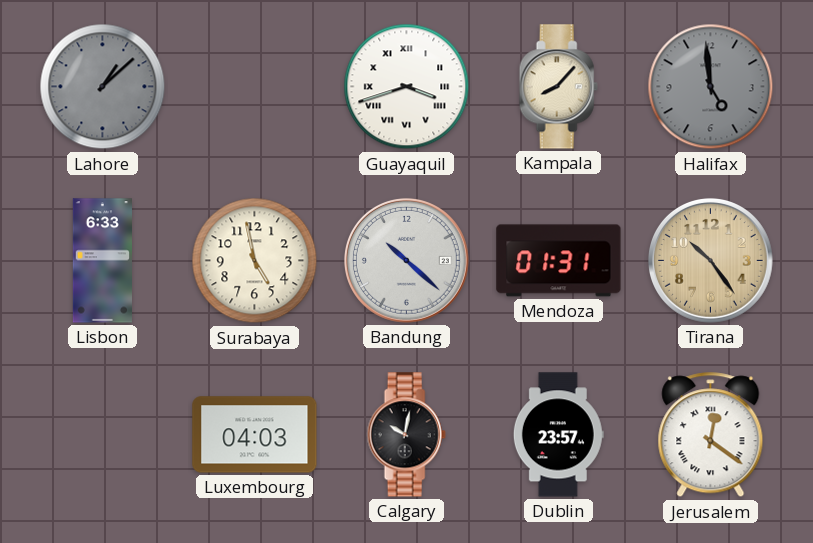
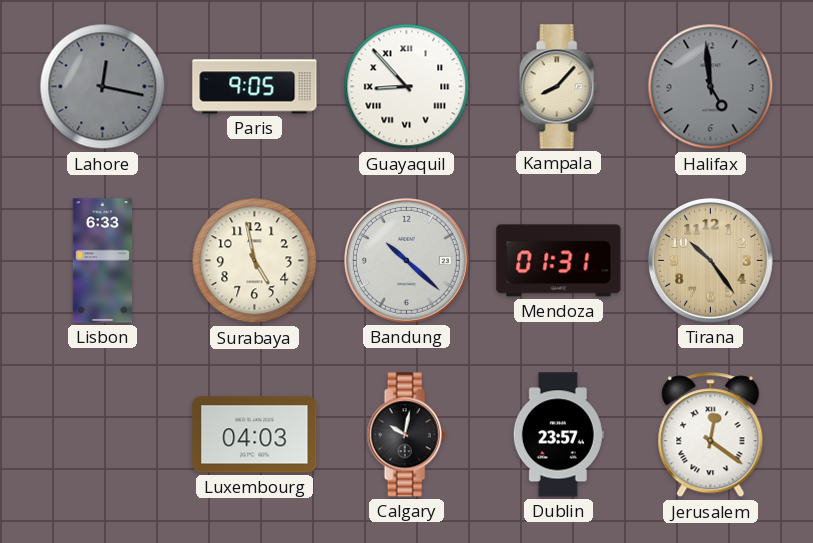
Lahore: 1:08 -> 12:17 (103, 87)
Paris: none -> 9:05 (255, 87)
Guayaquil: 3:42 -> 8:53 (407, 87)
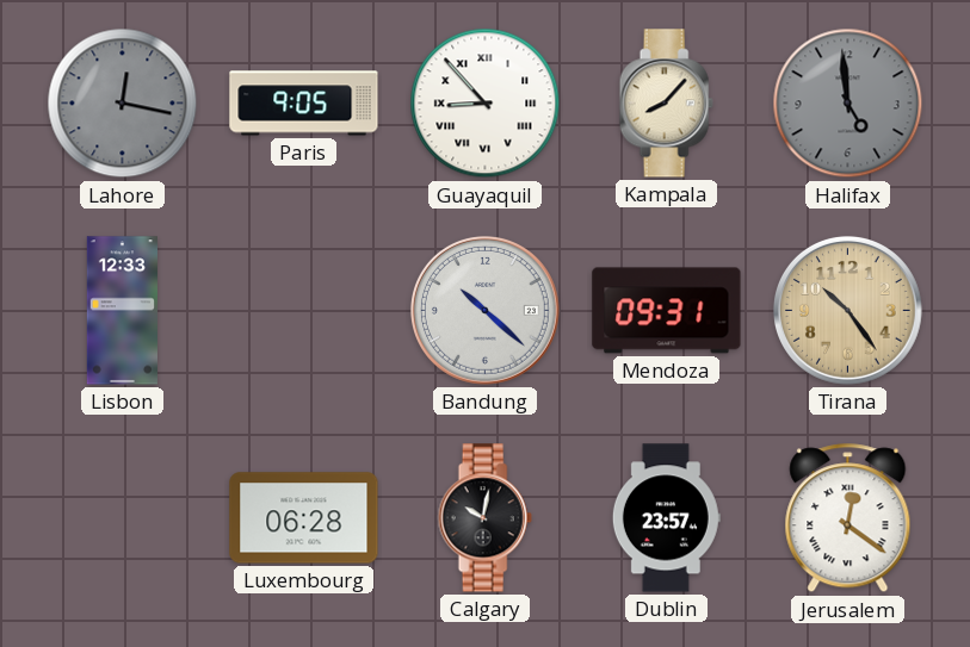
Lisbon: 6:33 -> 12:33 (122, 311)
Surabaya: 4:58 -> none (255, 261)
Mendoza: 01:31 -> 09:31 (667, 311)
Luxembourg: 04:03 -> 06:28 (304, 518)
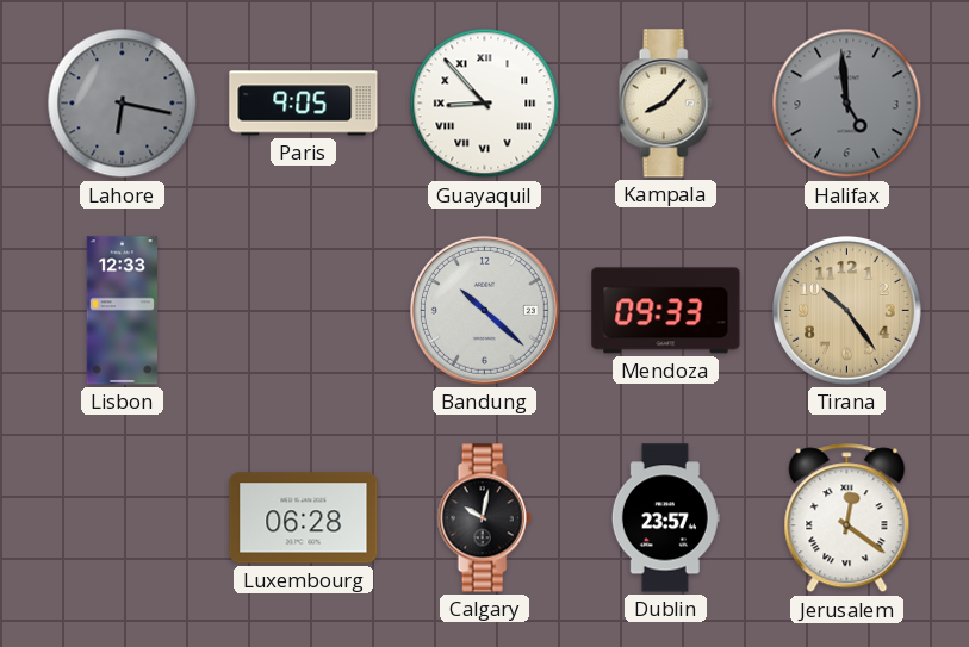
Lahore: 12:17 -> 6:17 (123, 104)
Mendoza: 09:31 -> 09:33 (666, 311)
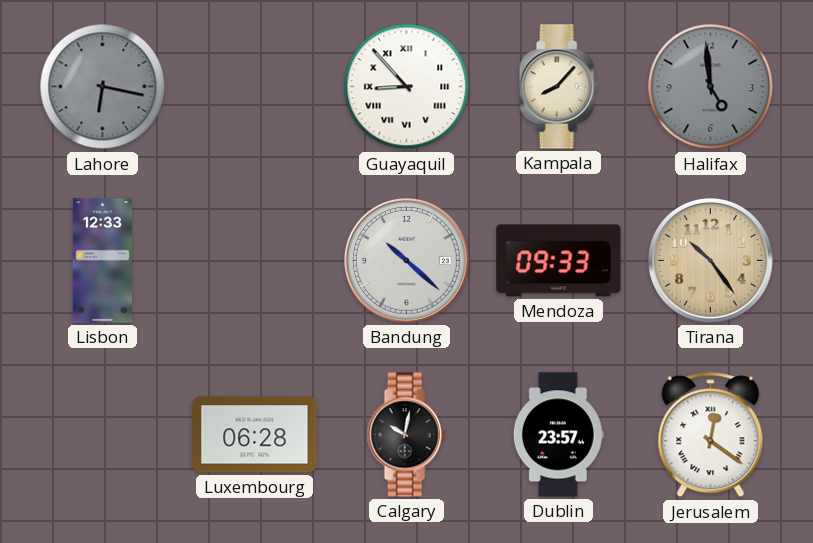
Paris: 9:05 -> none (304, 104)
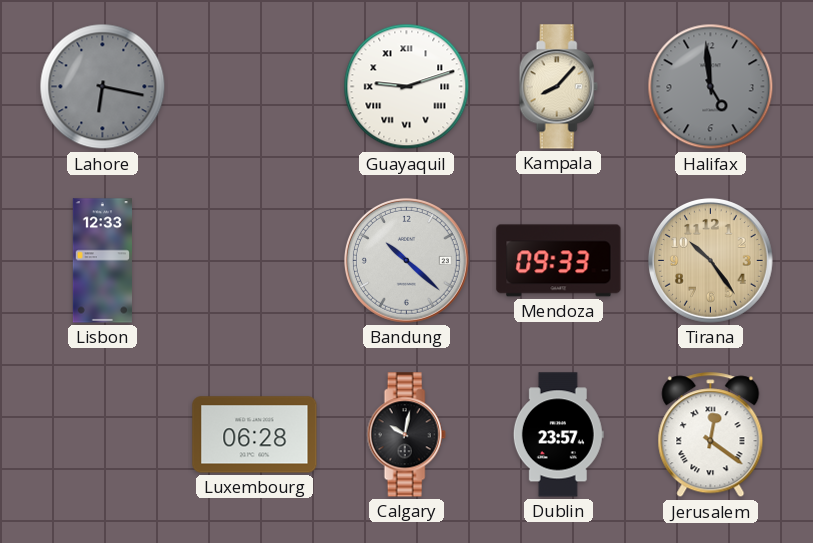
Guayaquil: 8:53 -> 9:12 (407, 87)
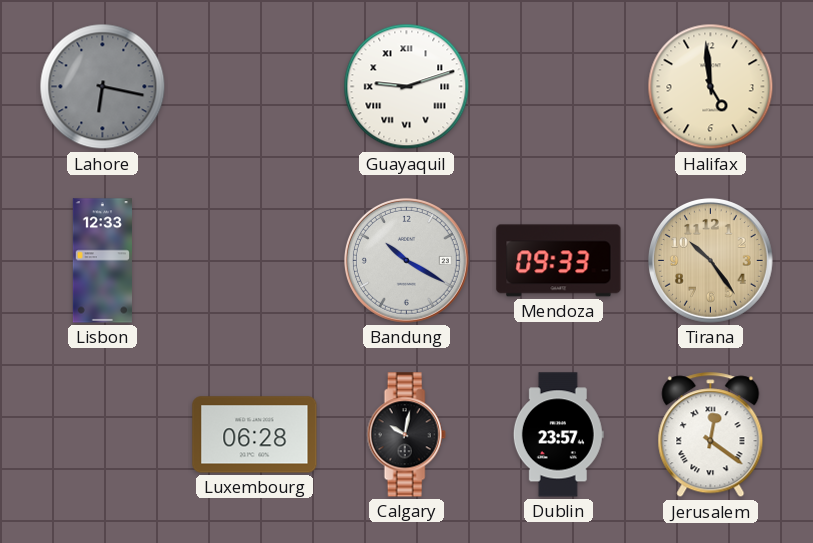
Kampala: 8:07 -> none (558, 87)
Halifax dial: grey -> cream (711, 87)
Bandung: 10:22 -> 10:20 (406, 260)
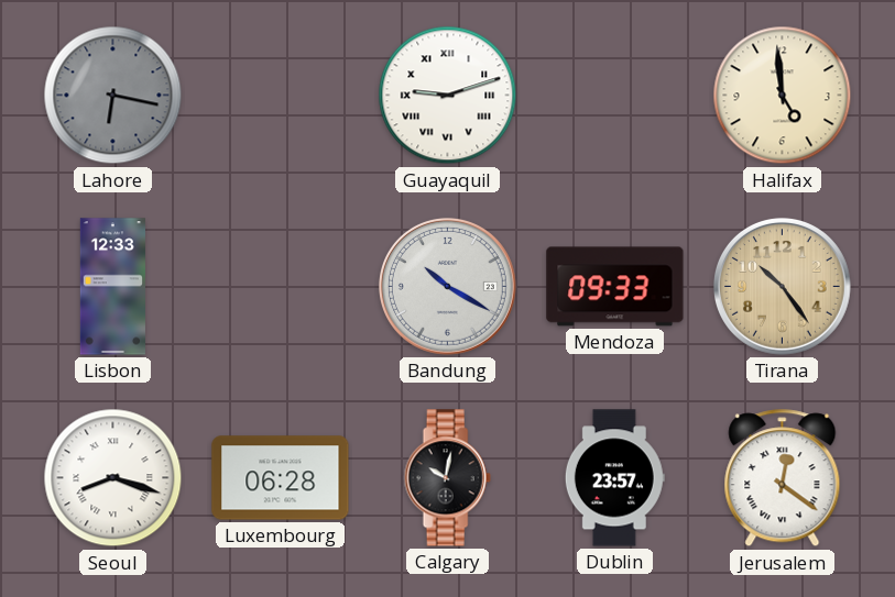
Seoul: none -> 8:18 (113, 478)
